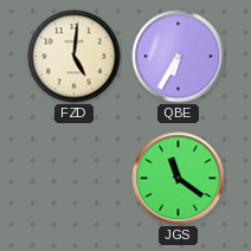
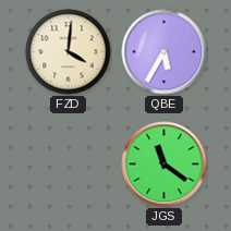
FZD: 5:01 -> 4:01 (69, 52)
QBE: 6:35 -> 5:35 (165, 52)
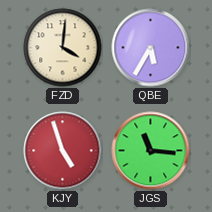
KJY: none -> 4:57 (63, 151)
JGS: 11:21 -> 11:16 (151, 151)
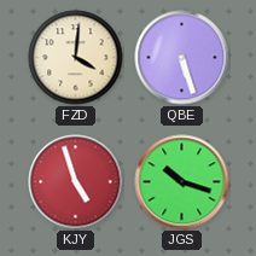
QBE: 5:35 -> 5:27 (182, 58)
JGS: 11:16 -> 10:18 (182, 182)
